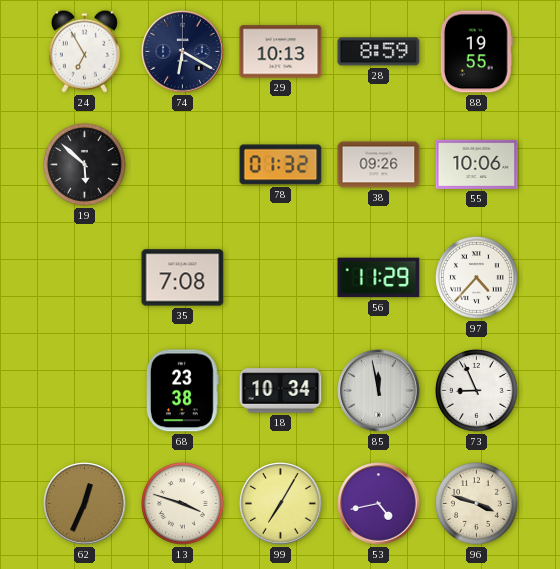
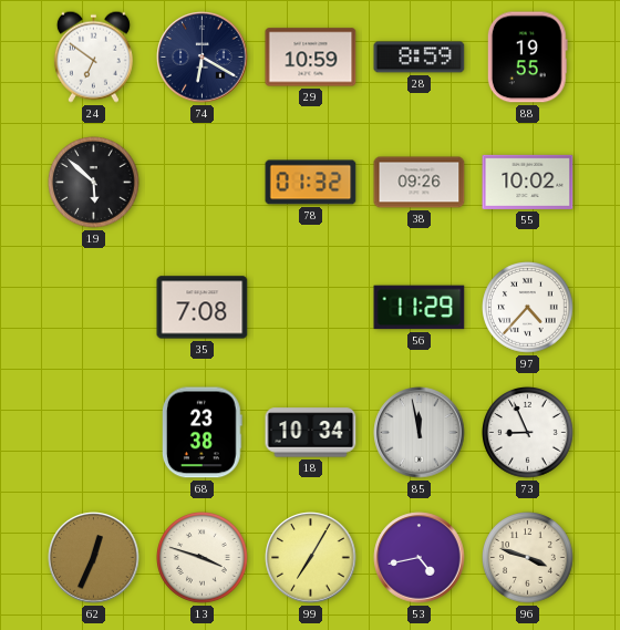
24: 6:55 -> 6:51 (93, 56)
29: 10:13 -> 10:59 (311, 58)
55: 10:06 -> 10:02 (528, 182)
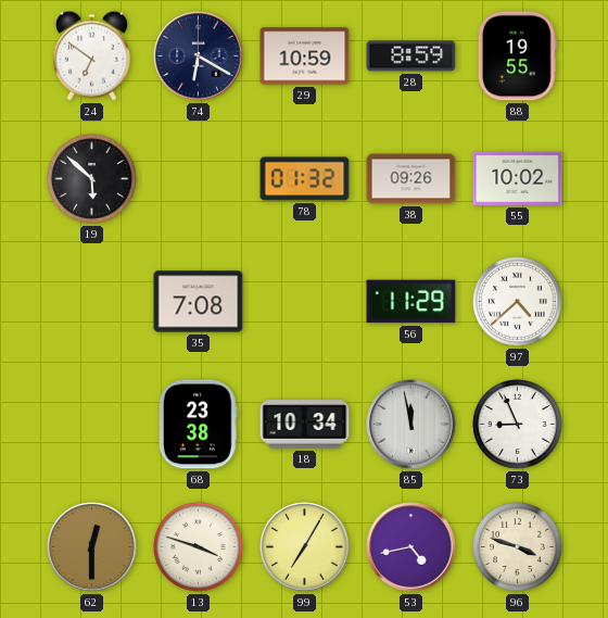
97: 4:37 -> 4:38 (518, 302)
62: 12:34 -> 12:30 (92, 547)
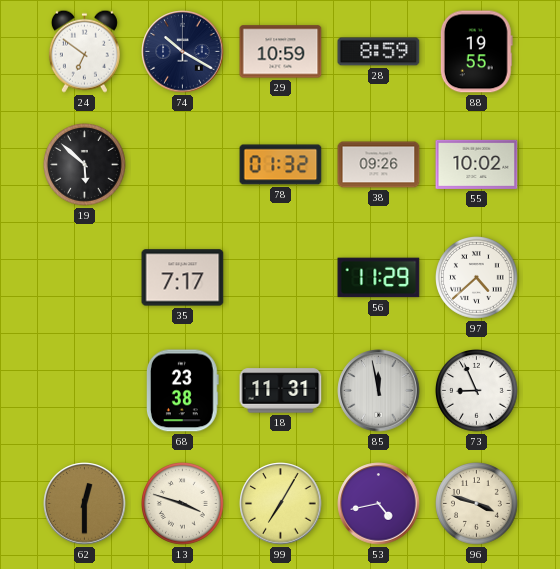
74: 6:20 -> 10:20 (183, 52)
35: 7:08 -> 7:17 (183, 278)
18: 10:34 -> 11:31 (281, 391)
